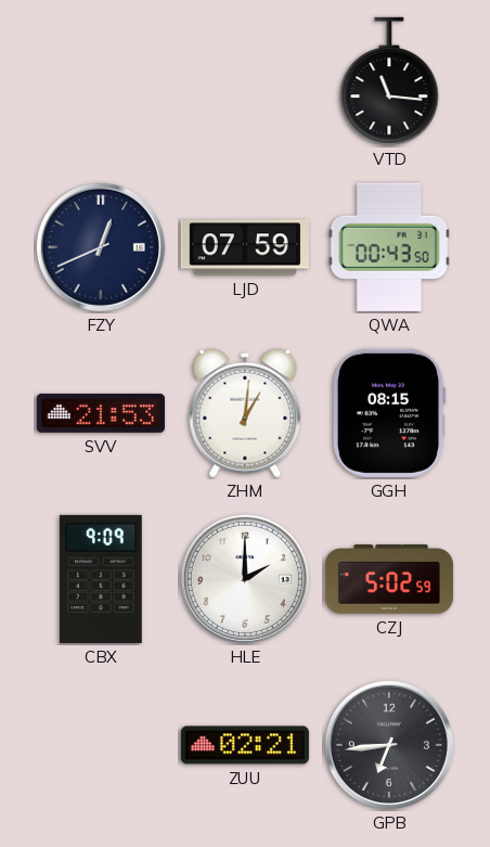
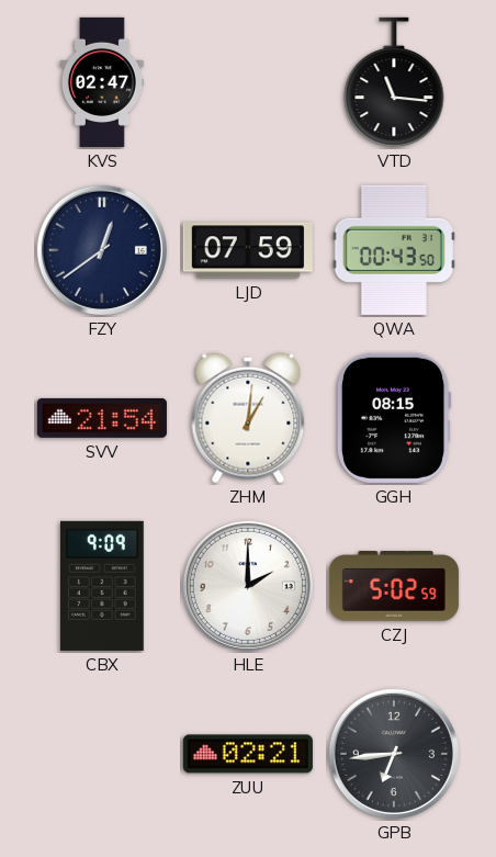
KVS: none -> 02:47 (102, 82)
FZY: 12:41 -> 12:39 (102, 250)
SVV: 21:53 -> 21:54 (102, 418)
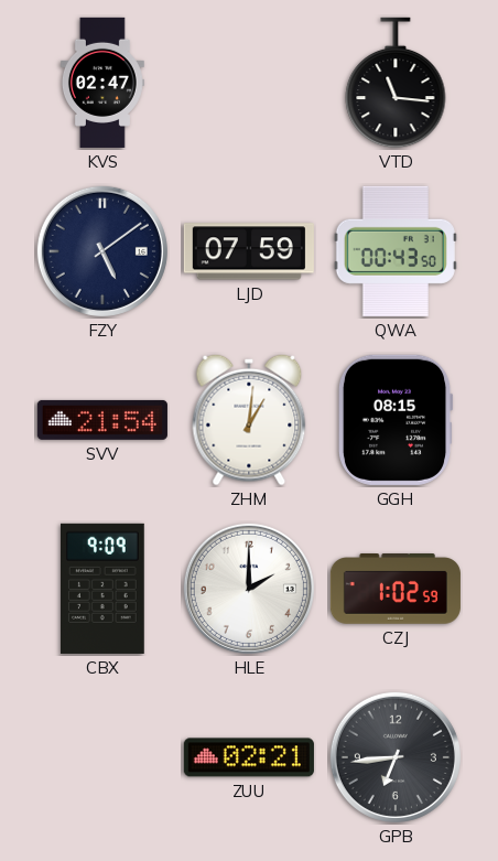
FZY: 12:39 -> 5:09 (102, 251)
CZJ: 5:02 -> 1:02 (396, 590)
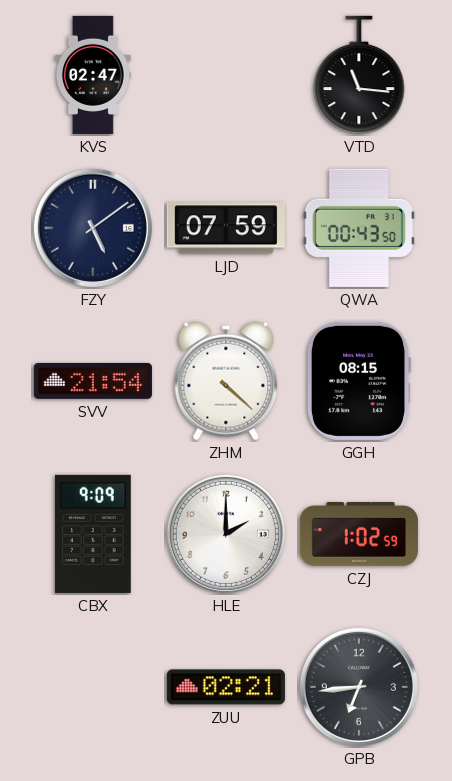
ZHM: 1:01 -> 4:22 (226, 381)
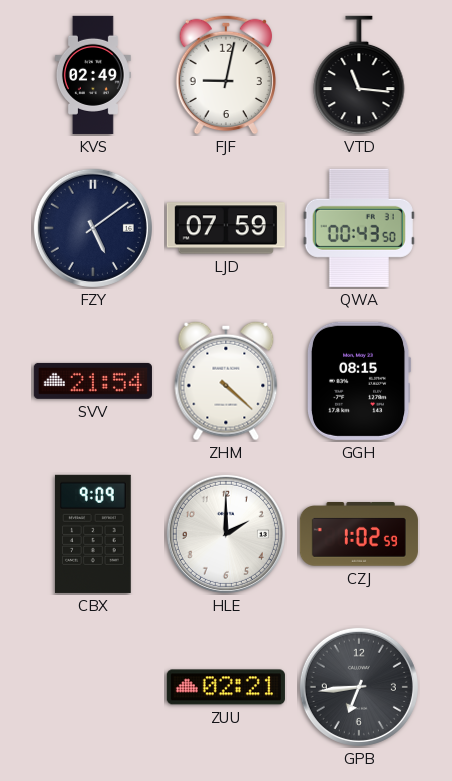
KVS: 02:47 -> 02:49 (93, 75)
FJF: none -> 9:02 (225, 75)
